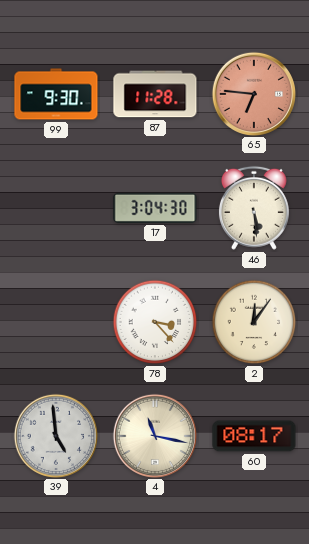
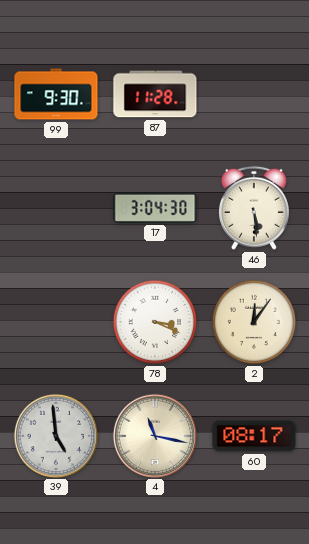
65: 6:46 -> none (253, 93)
78: 3:23 -> 3:19 (155, 322)
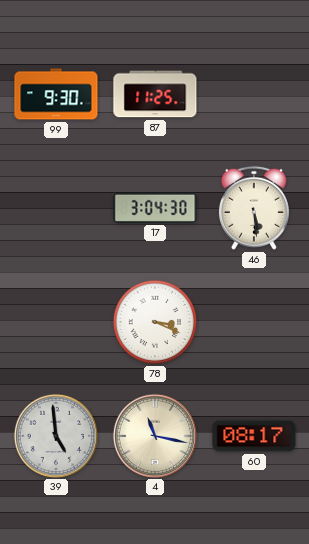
87: 11:28 -> 11:25 (155, 94)
2: 12:06 -> none (254, 322)
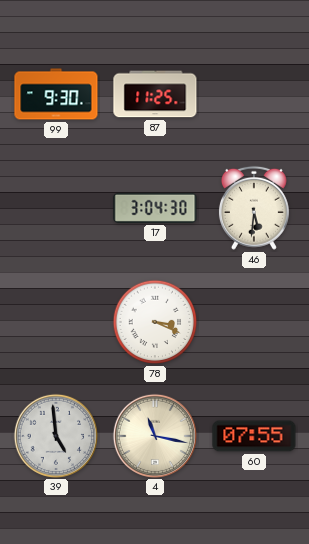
46: 5:29 -> 5:31 (254, 208)
60: 08:17 -> 07:55 (254, 436)
